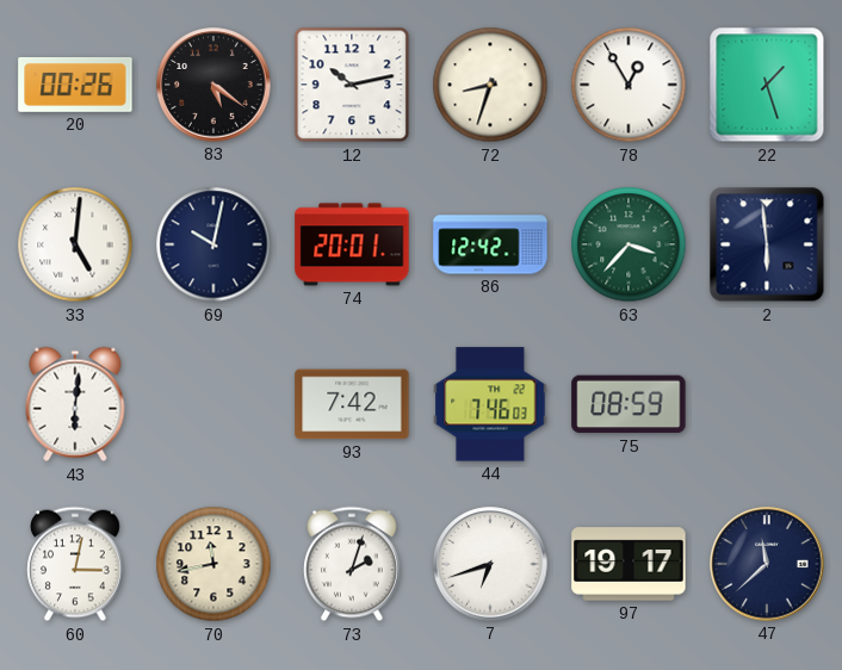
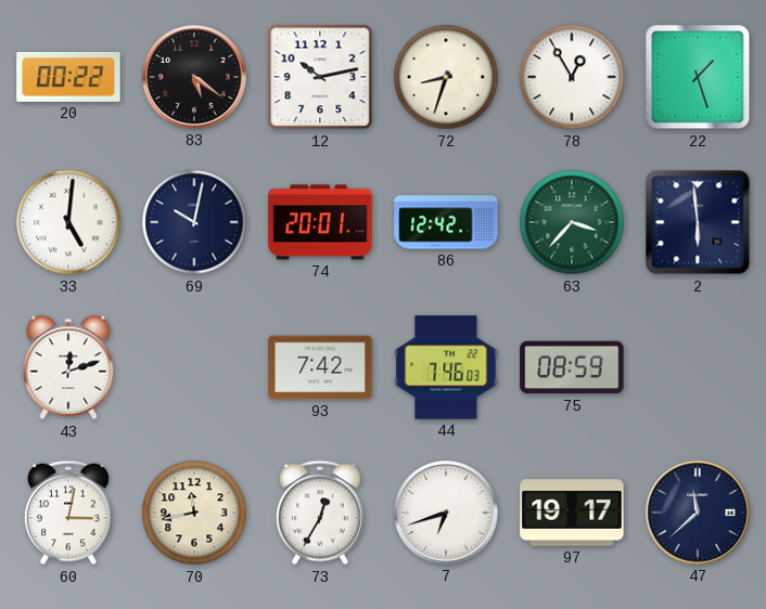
20: 00:26 -> 00:22 (68, 77)
43: 6:01 -> 12:12 (68, 367)
73: 2:03 -> 12:35 (321, 513)
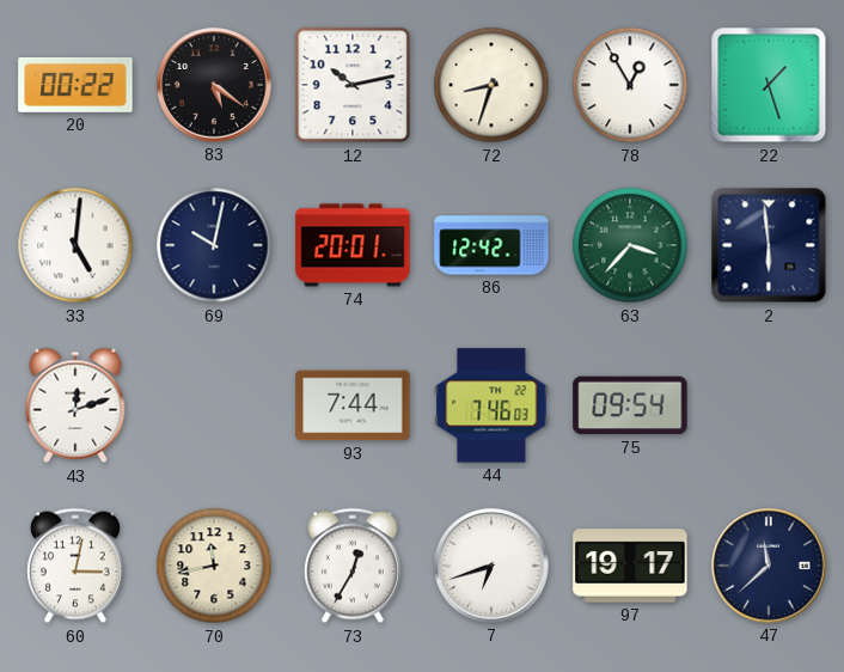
93: 7:42 -> 7:44 (353, 405)
75: 08:59 -> 09:54 (630, 405)
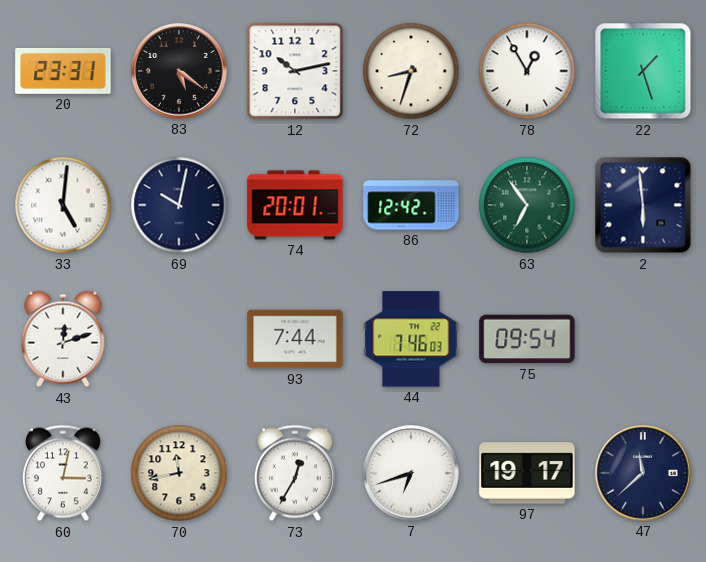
20: 00:22 -> 23:31 (63, 71)
63: 3:37 -> 6:54 (527, 205)
